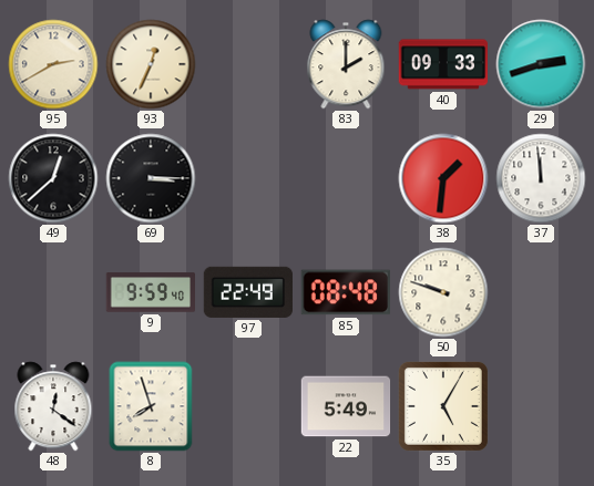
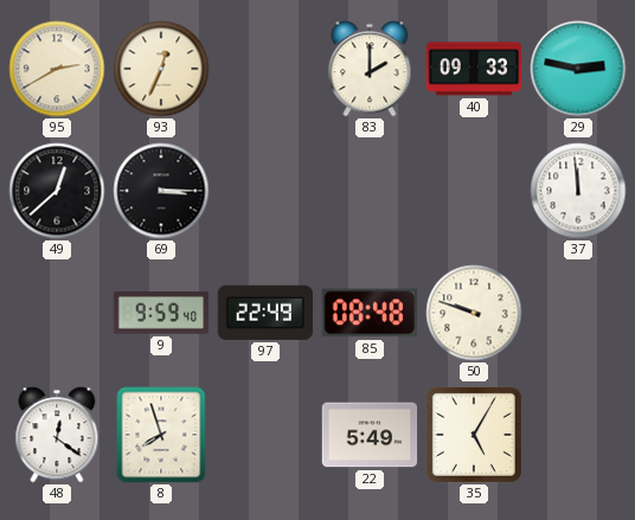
29: 2:42 -> 2:47 (578, 69)
38: 1:31 -> none (443, 178)
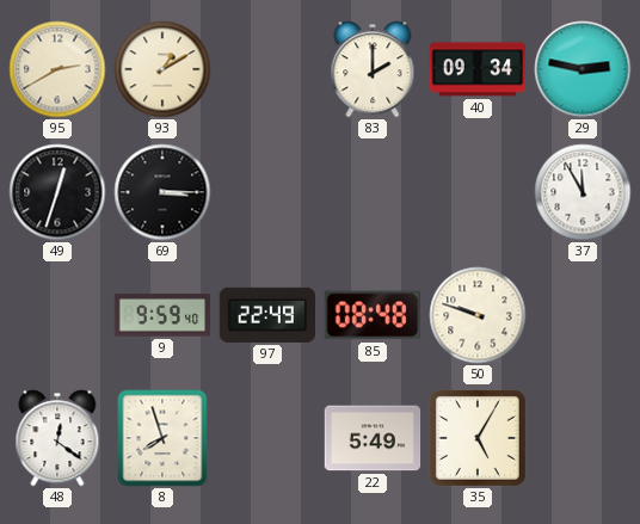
93: 12:34 -> 1:10 (162, 69)
40: 09:33 -> 09:34 (476, 69)
49: 12:38 -> 12:33 (57, 192)
37: 11:59 -> 11:55 (583, 192)
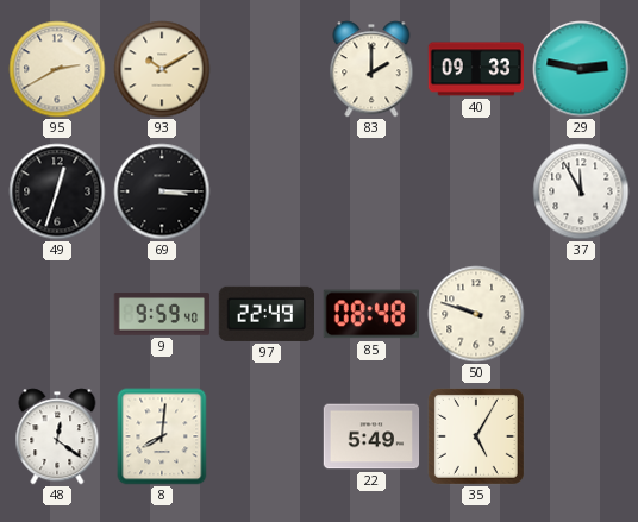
93: 1:10 -> 10:10 (162, 69)
40: 09:34 -> 09:33 (475, 69)
8: 7:57 -> 8:01 (162, 436)
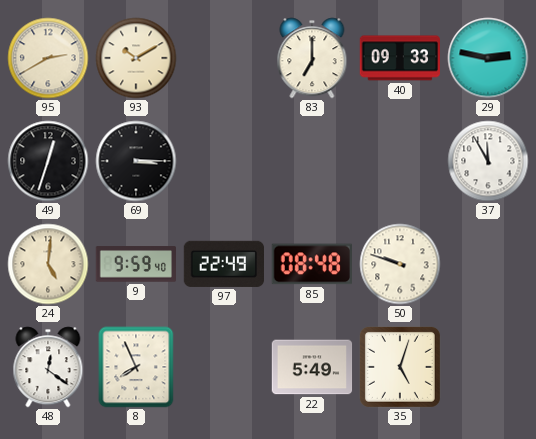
83: 2:00 -> 7:00 (312, 58)
24: none -> 5:01 (48, 264)
8: 8:01 -> 7:56 (136, 367)
35: 5:05 -> 5:03 (400, 367)
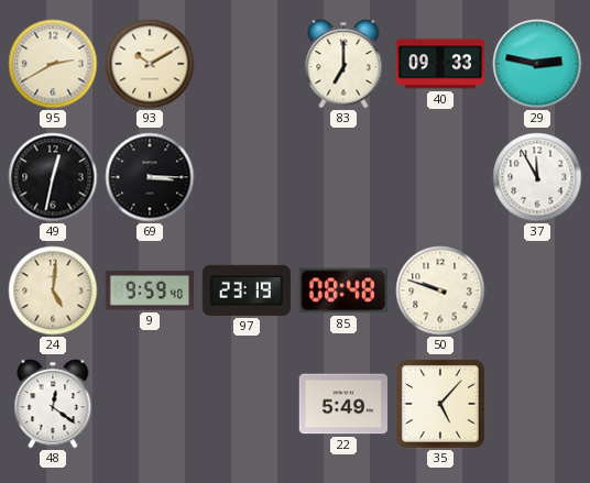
49: 12:33 -> 12:32 (53, 177)
97: 22:49 -> 23:19 (245, 290)
8: 7:56 -> none (136, 367)
35: 5:03 -> 5:07 (440, 404)
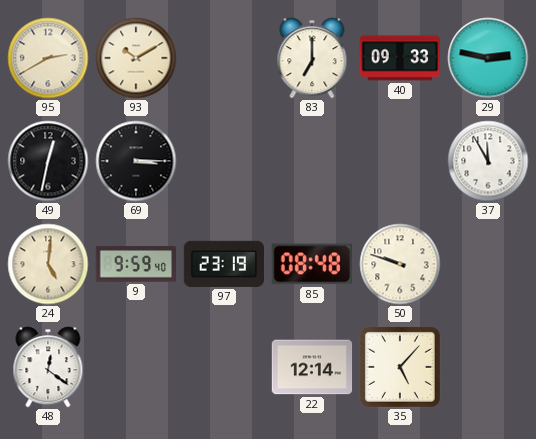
22: 5:49 -> 12:14 (312, 367)
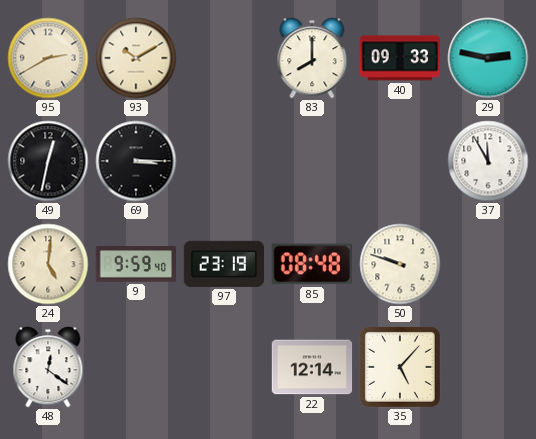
83: 7:00 -> 8:00 (312, 58)
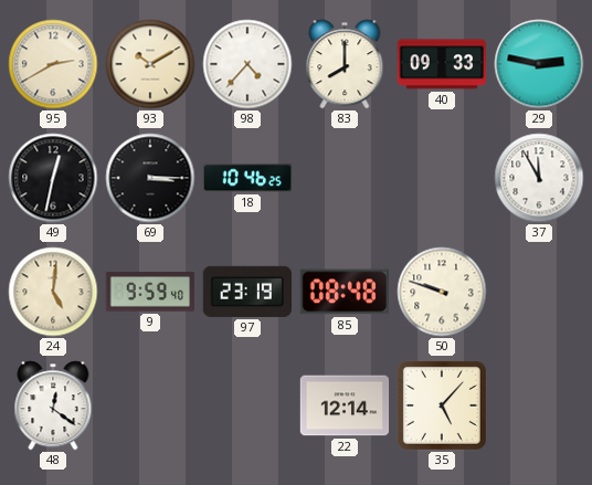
98: none -> 4:37 (247, 64)
18: none -> 10:46 (246, 178)
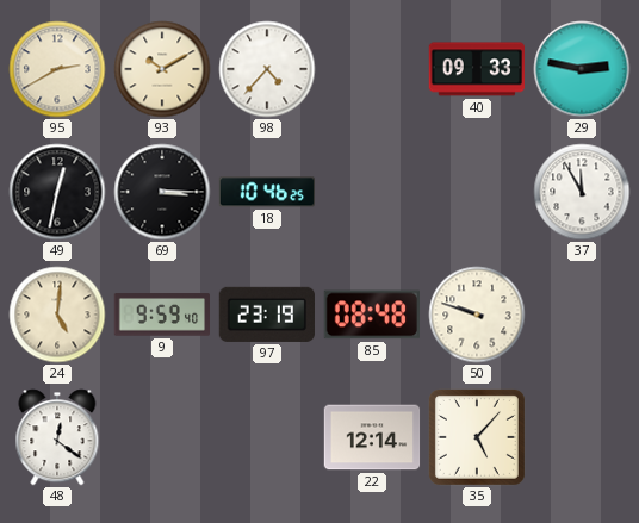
83: 8:00 -> none (345, 64)
